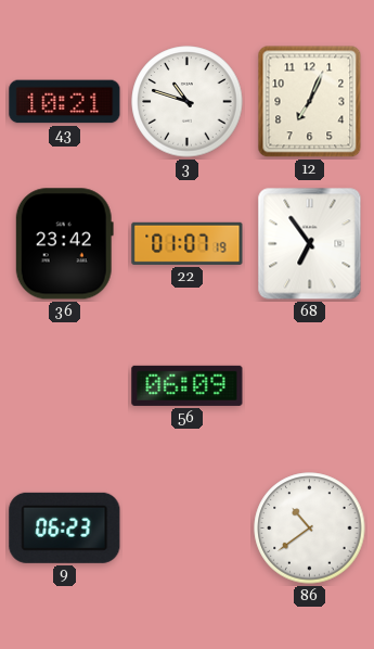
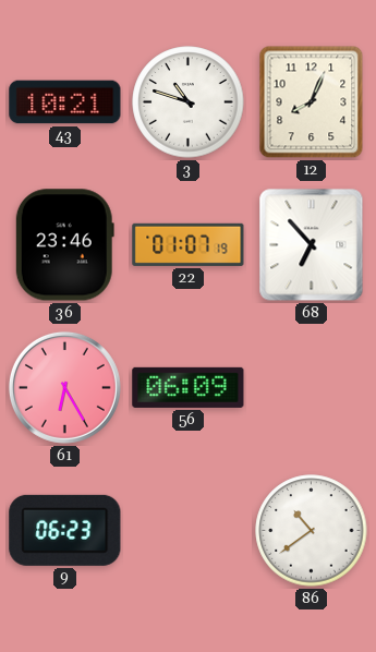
12: 7:04 -> 8:04 (312, 102)
36: 23:42 -> 23:46 (64, 245)
68: 6:54 -> 6:53 (312, 245)
61: none -> 6:25 (64, 387)
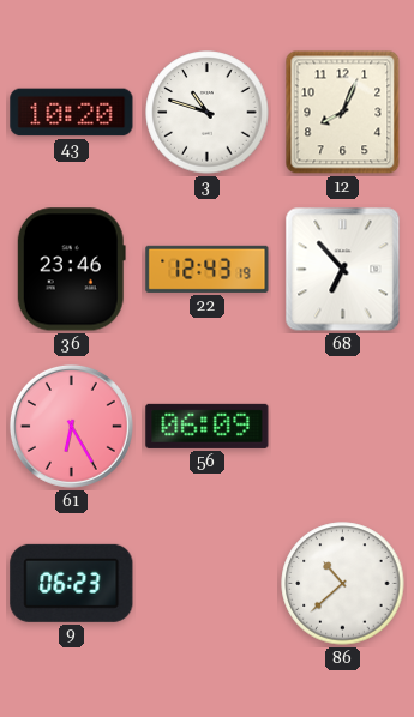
43: 10:21 -> 10:20 (72, 113)
22: 01:07 -> 12:43 (208, 269)
86: 10:39 -> 10:38 (343, 584)
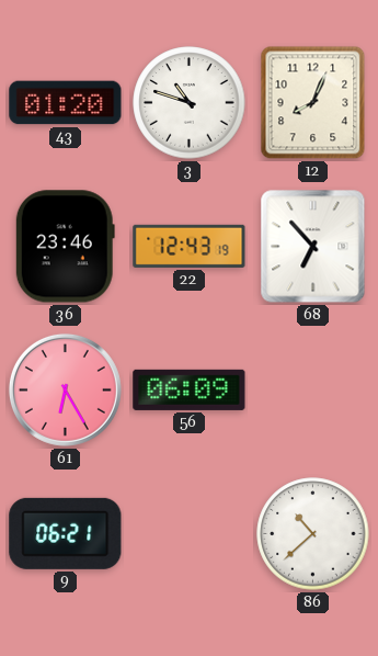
43: 10:20 -> 01:20 (66, 103)
9: 06:23 -> 06:21 (66, 533)
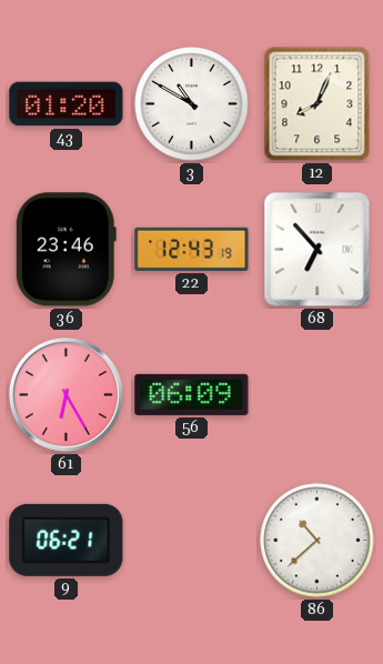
3: 10:48 -> 10:50 (192, 104)
